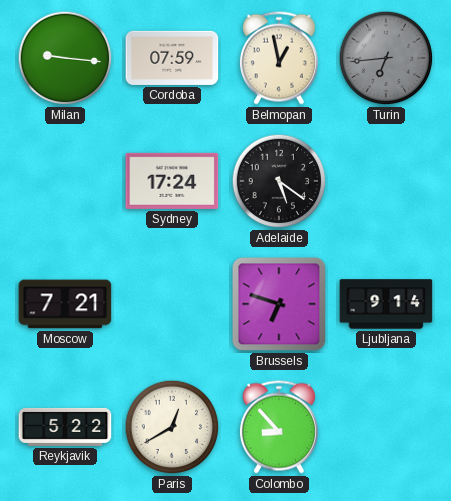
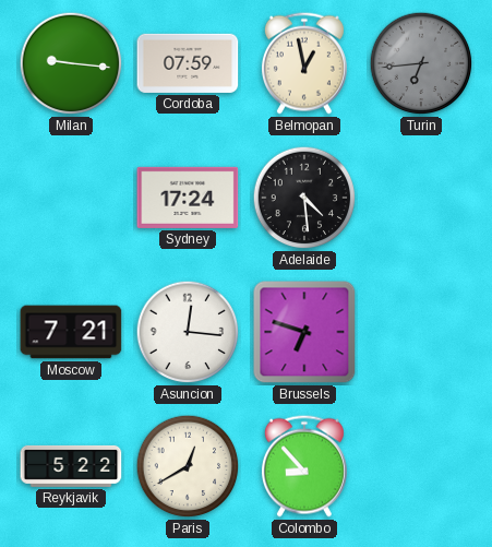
Adelaide: 5:21 -> 4:29 (304, 198)
Asuncion: none -> 12:16 (188, 332)
Ljubljana: 9:14 -> none (386, 304)
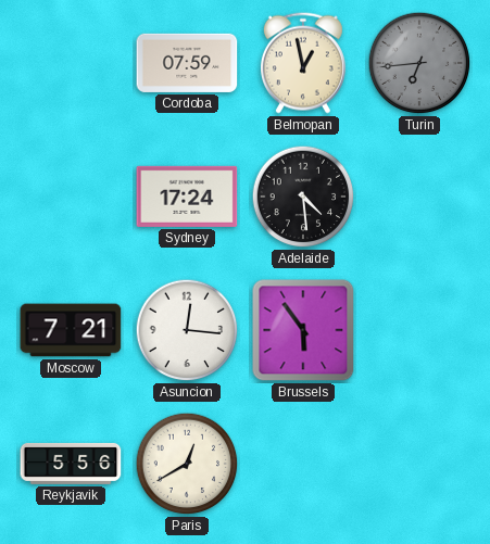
Milan: 9:16 -> none (71, 63)
Brussels: 6:48 -> 5:54 (303, 330)
Reykjavik: 5:22 -> 5:56 (71, 464)
Colombo: 8:53 -> none (304, 466)
